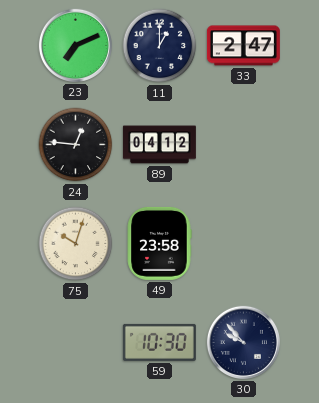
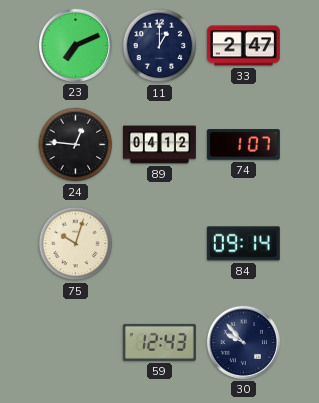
74: none -> 1:07 (243, 145)
49: 23:58 -> none (159, 243)
84: none -> 09:14 (243, 244)
59: 10:30 -> 12:43 (159, 342)
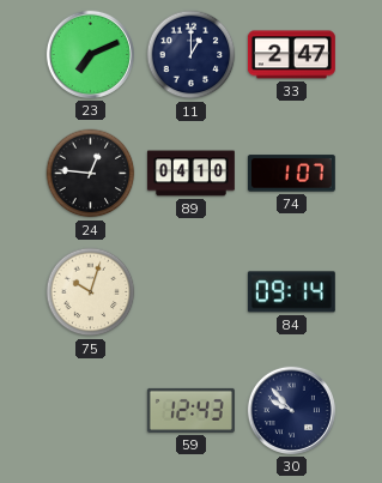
89: 04:12 -> 04:10 (190, 174)
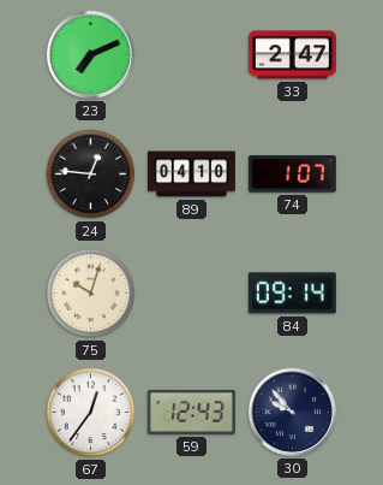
11: 1:00 -> none (192, 55)
67: none -> 12:36 (91, 413)
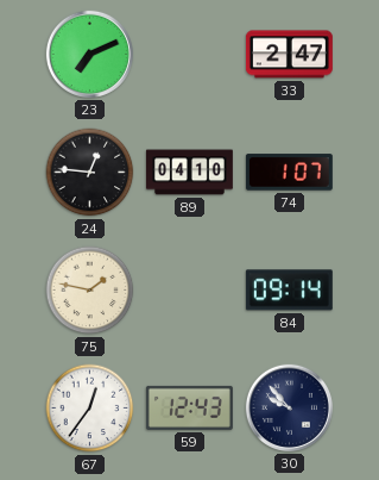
75: 10:03 -> 1:47 (90, 291)
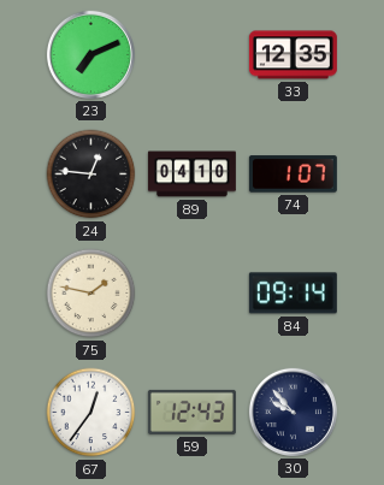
33: 2:47 -> 12:35 (293, 55)
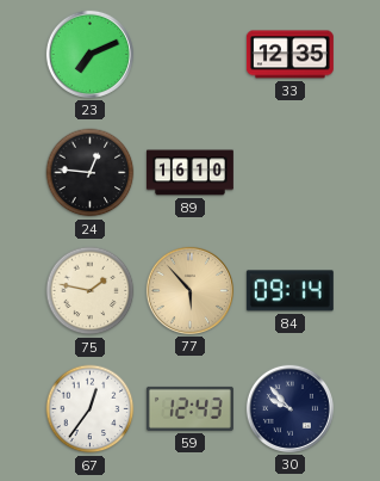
89: 04:10 -> 16:10 (189, 173)
74: 1:07 -> none (293, 175)
77: none -> 5:53 (189, 290)
